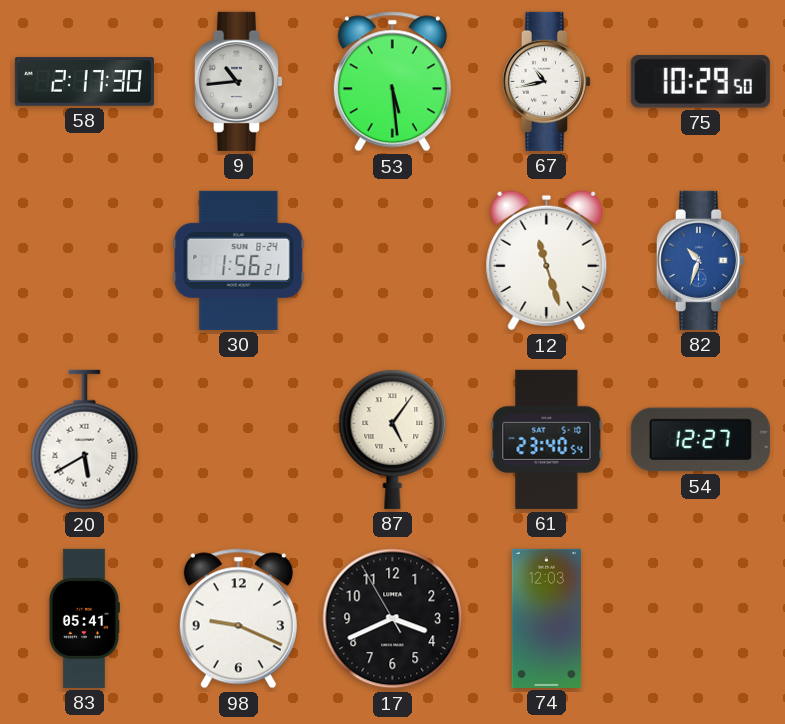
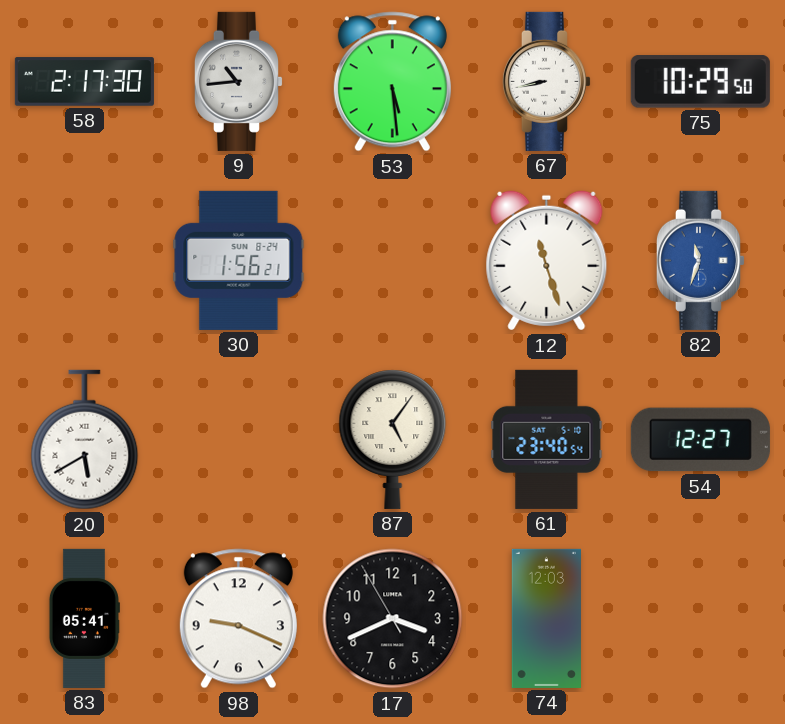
67: 10:43 -> 8:43 (546, 81)
82: 10:33 -> 11:33 (700, 260)
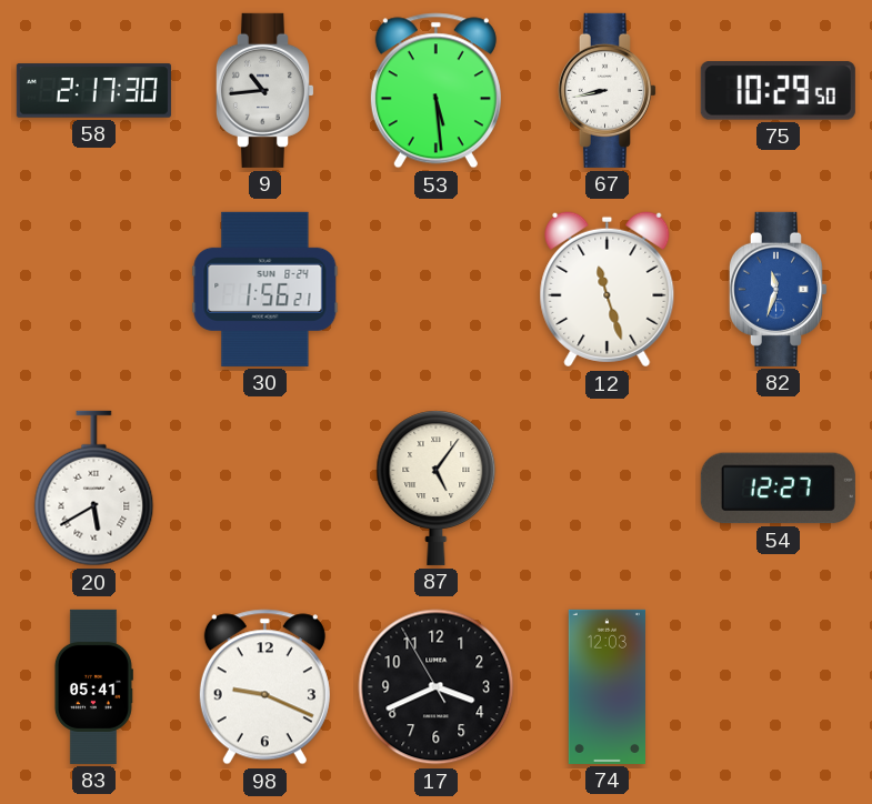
61: 23:40 -> none (547, 439)
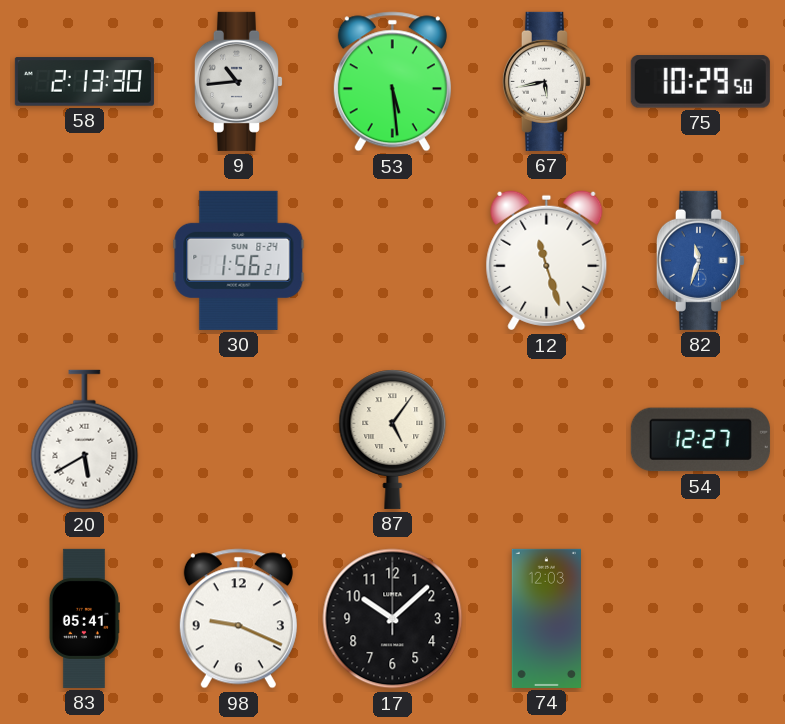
58: 2:17 -> 2:13 (84, 82)
67: 8:43 -> 5:43 (546, 81)
17: 3:40 -> 10:08 (393, 619)
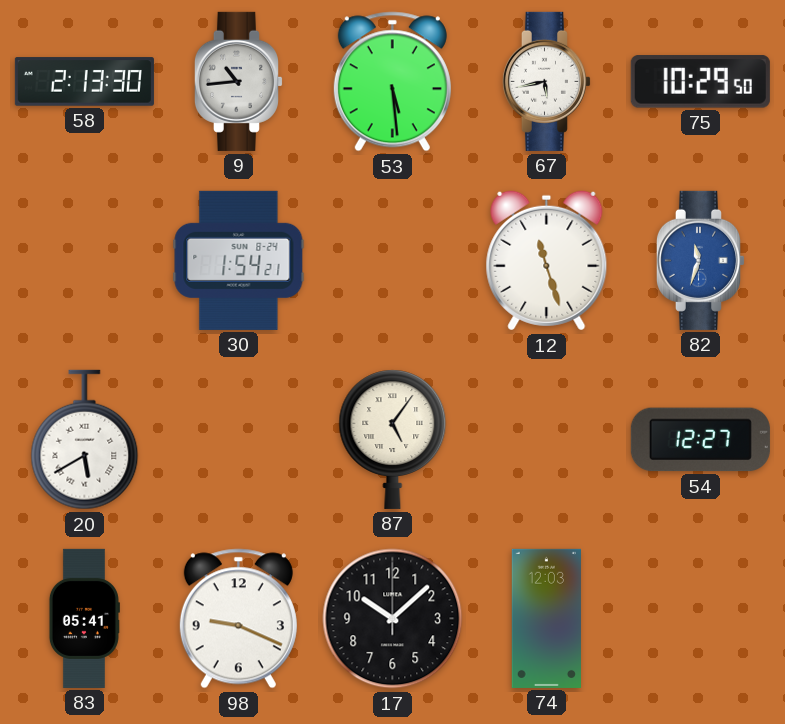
30: 1:56 -> 1:54 (239, 260)
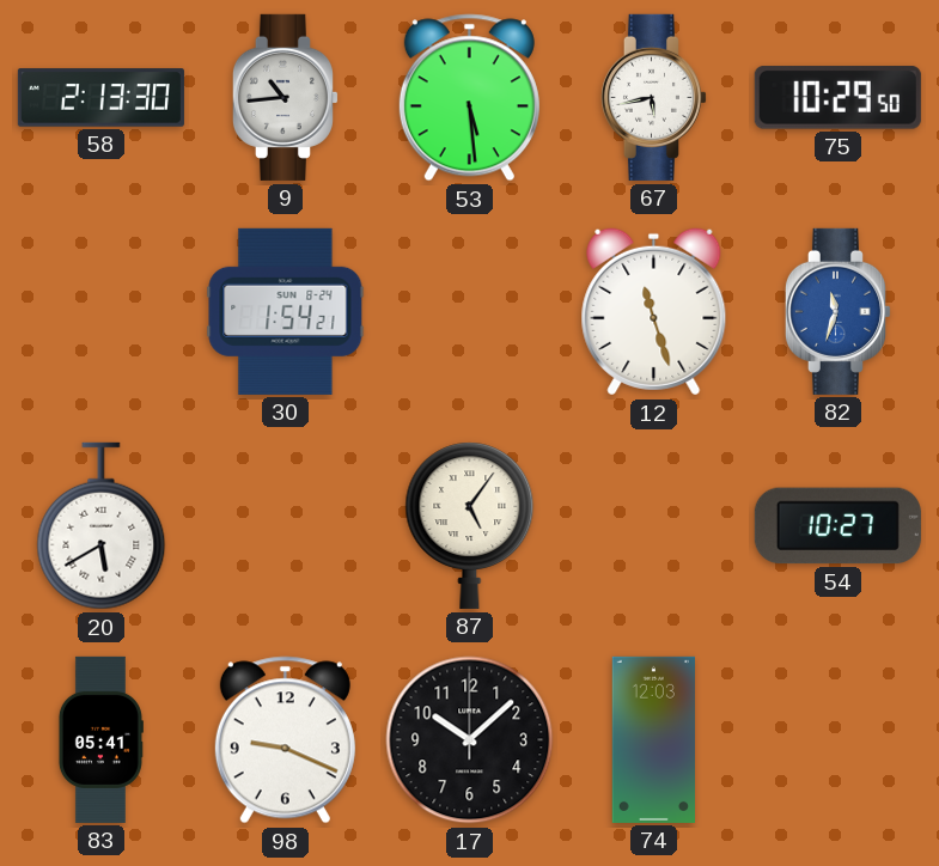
54: 12:27 -> 10:27 (837, 526)
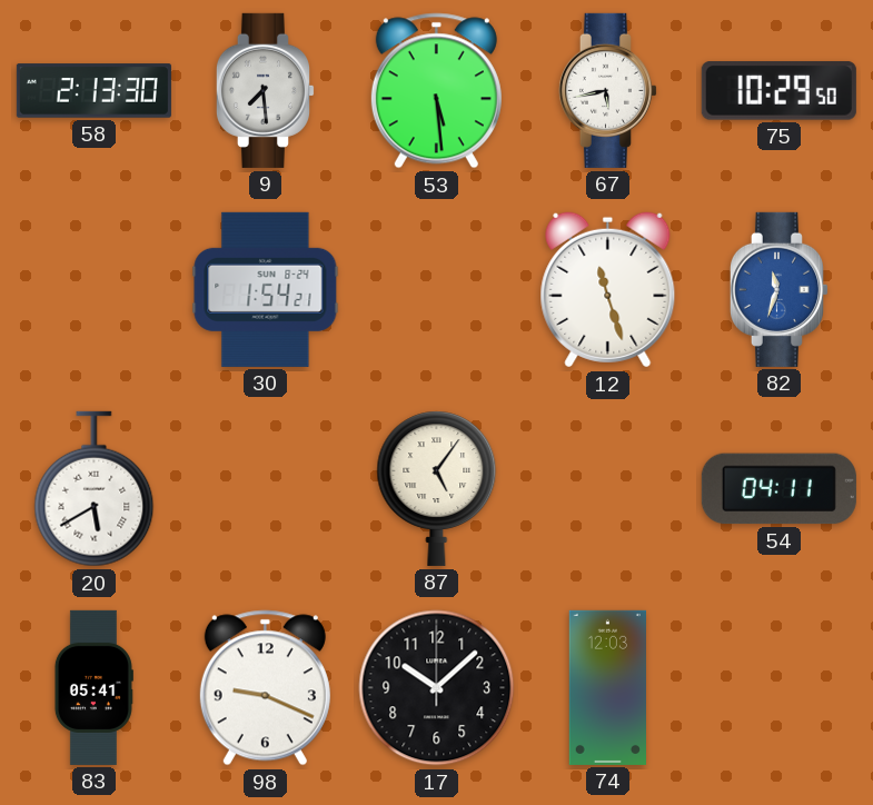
9: 10:44 -> 7:29 (265, 90)
54: 10:27 -> 04:11 (778, 489)
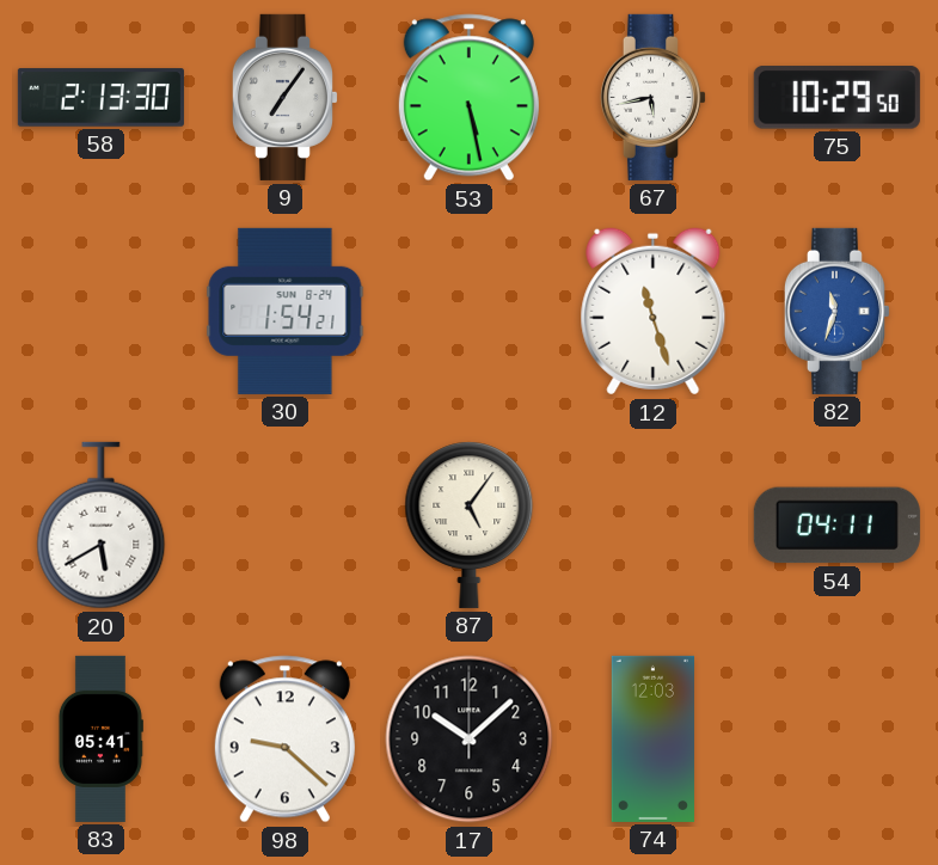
9: 7:29 -> 7:06 (284, 97)
53: 5:29 -> 5:28 (468, 98)
98: 9:19 -> 9:22 (284, 740)
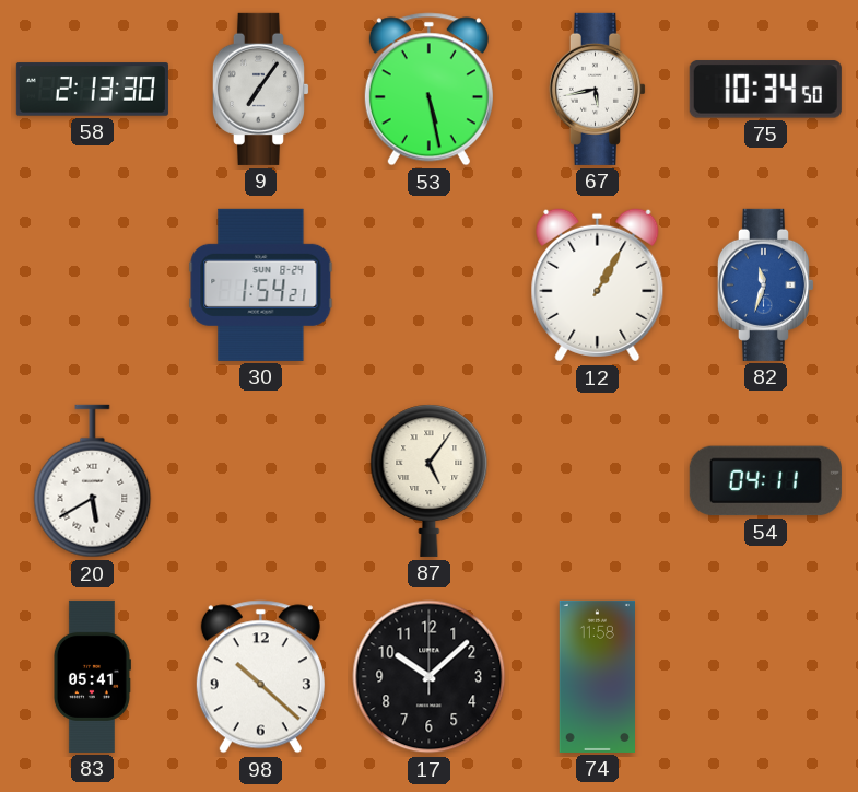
75: 10:29 -> 10:34 (765, 90)
12: 11:27 -> 1:05 (598, 286)
98: 9:22 -> 10:22 (260, 677)
74: 12:03 -> 11:58 (597, 676)
